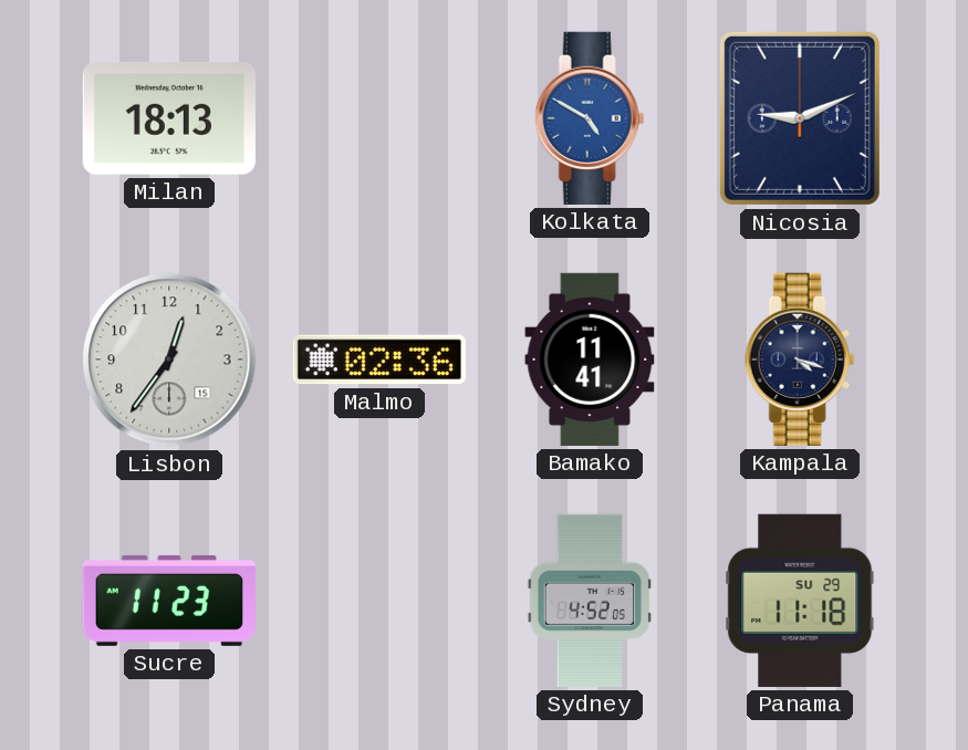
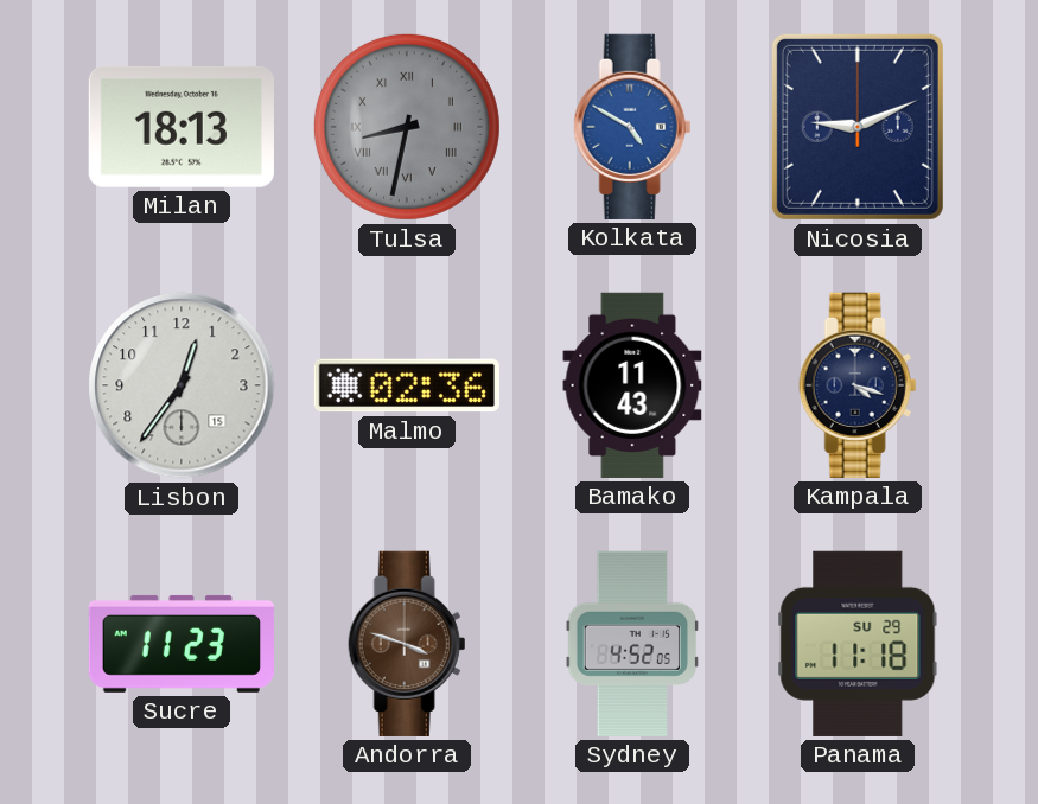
Tulsa: none -> 8:32 (407, 127)
Bamako: 11:41 -> 11:43 (632, 385)
Andorra: none -> 3:48 (407, 644)
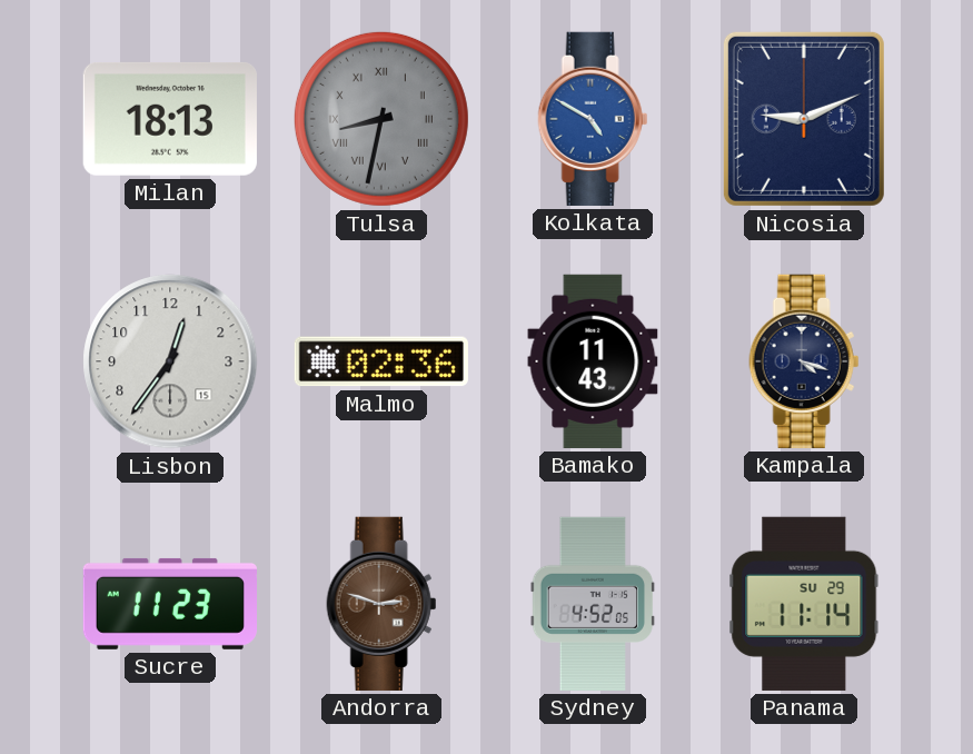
Andorra: 3:48 -> 2:48 (381, 604)
Panama: 11:18 -> 11:14 (804, 604)
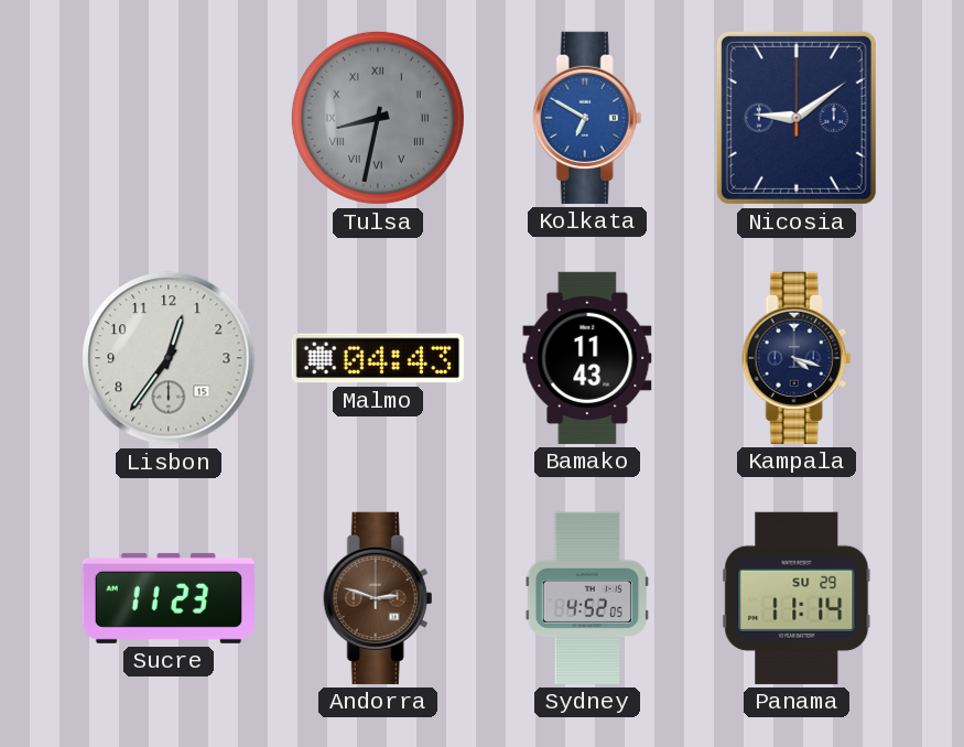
Milan: 18:13 -> none (170, 119)
Kolkata: 4:50 -> 6:50 (587, 118)
Nicosia: 9:11 -> 9:09 (797, 118)
Malmo: 02:36 -> 04:43 (378, 358)
